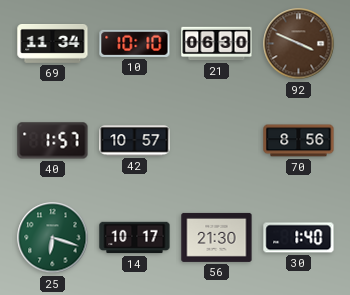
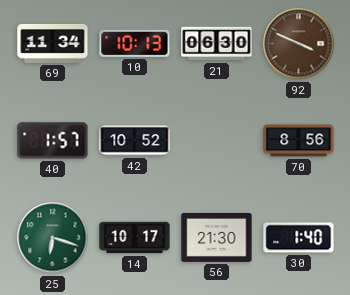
10: 10:10 -> 10:13 (135, 43)
42: 10:57 -> 10:52 (135, 141)
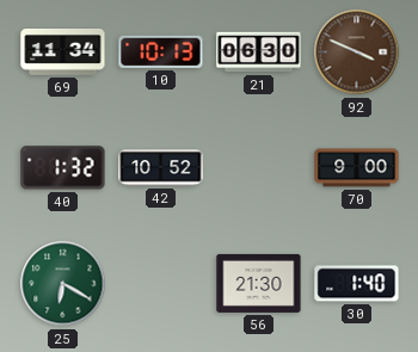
40: 1:57 -> 1:32 (63, 168)
70: 8:56 -> 9:00 (357, 168)
25: 6:18 -> 6:20 (63, 284)
14: 10:17 -> none (135, 238)
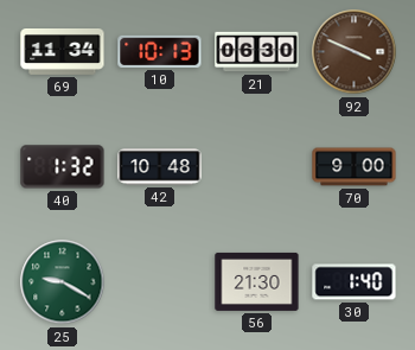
42: 10:52 -> 10:48 (160, 167)
25: 6:20 -> 9:20 (63, 282)
